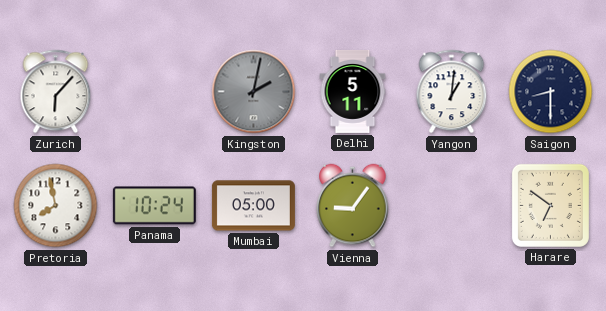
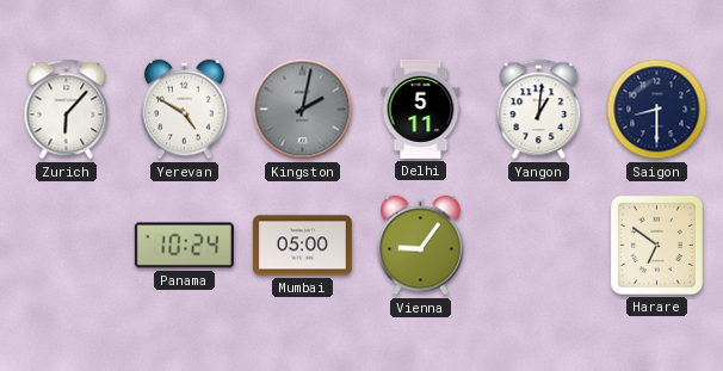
Yerevan: none -> 4:50 (185, 110)
Pretoria: 7:58 -> none (56, 206)
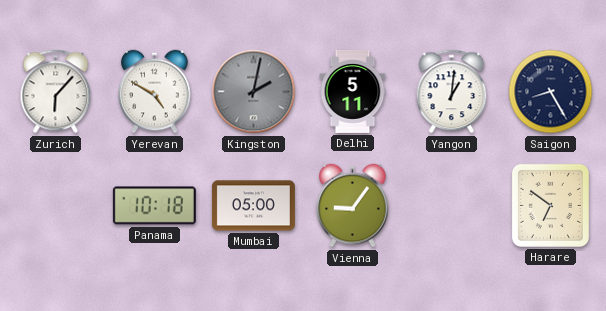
Saigon: 8:30 -> 8:25 (551, 92)
Panama: 10:24 -> 10:18 (154, 206)
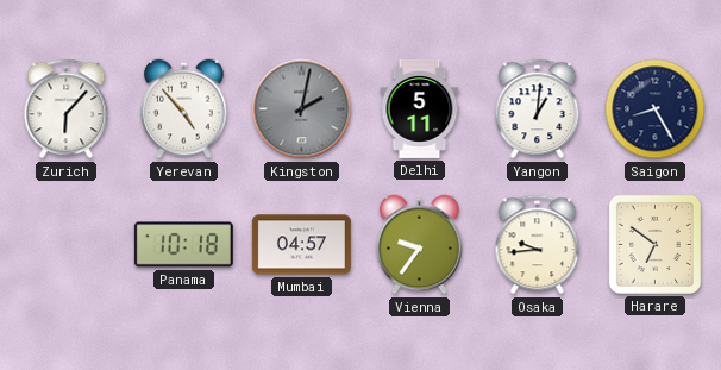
Yerevan: 4:50 -> 4:53 (184, 109)
Mumbai: 05:00 -> 04:57 (301, 245)
Vienna: 9:06 -> 9:36 (420, 245)
Osaka: none -> 9:44 (538, 245)
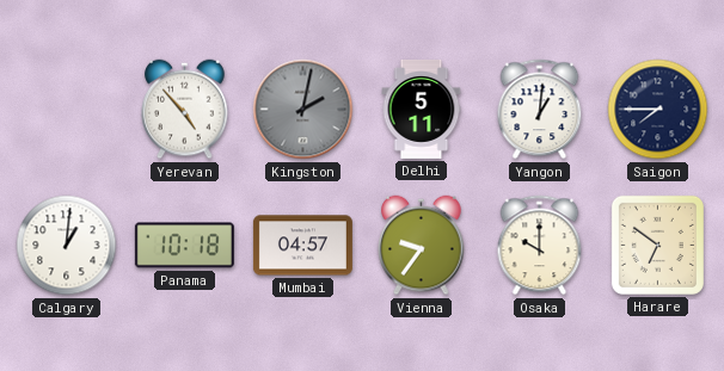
Zurich: 6:07 -> none (67, 109)
Saigon: 8:25 -> 7:45 (658, 110)
Calgary: none -> 1:01 (67, 246)
Osaka: 9:44 -> 10:00 (540, 246)
